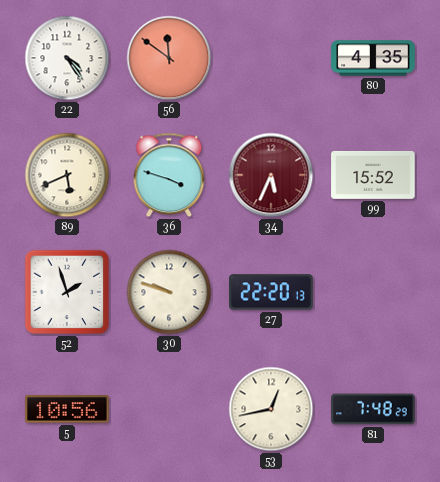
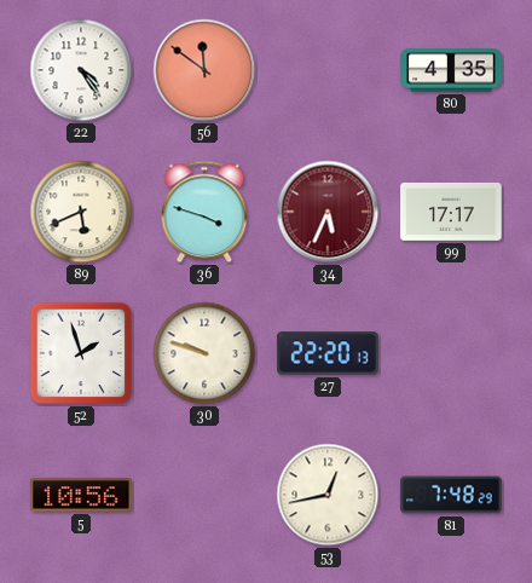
99: 15:52 -> 17:17 (451, 212)
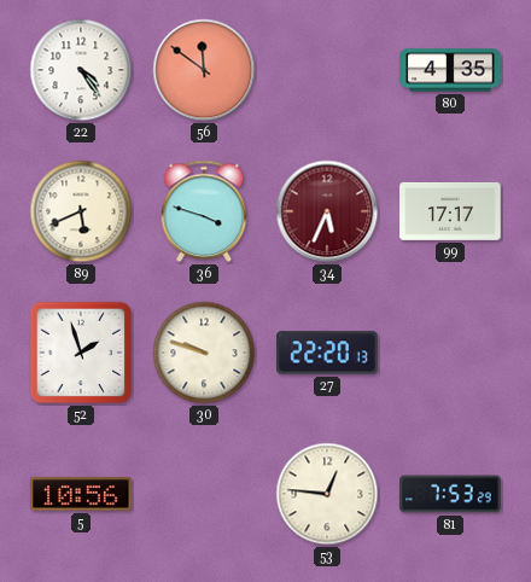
53: 12:43 -> 12:46 (327, 494)
81: 7:48 -> 7:53 (450, 494)
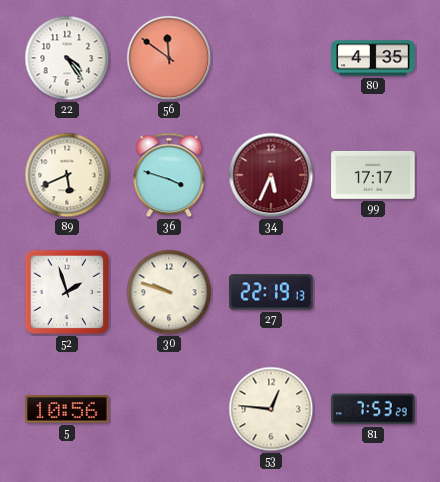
27: 22:20 -> 22:19 (271, 292)
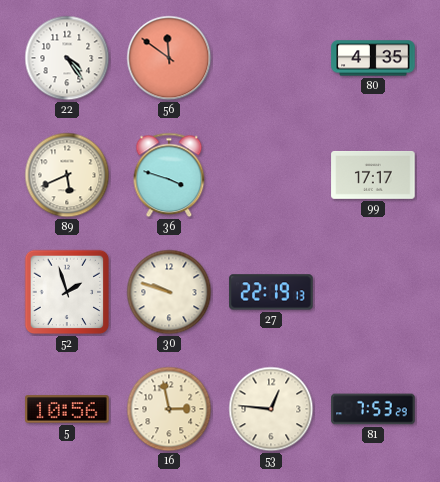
34: 5:34 -> none (271, 175)
16: none -> 2:58 (169, 409)
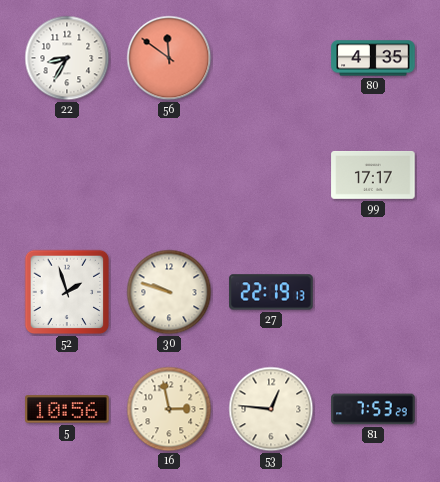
22: 4:24 -> 8:35 (67, 58)
89: 5:41 -> none (67, 175)
36: 3:48 -> none (169, 175)
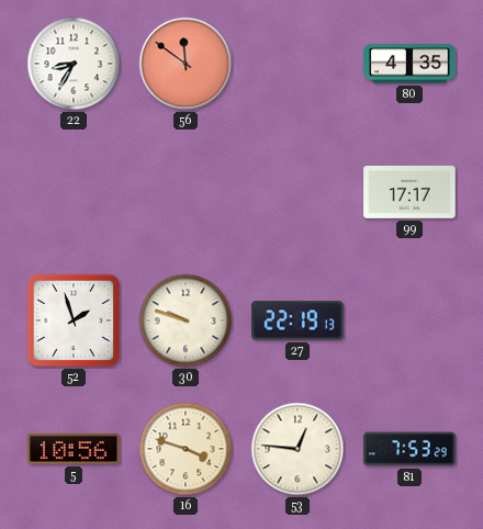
16: 2:58 -> 3:48 (186, 449)
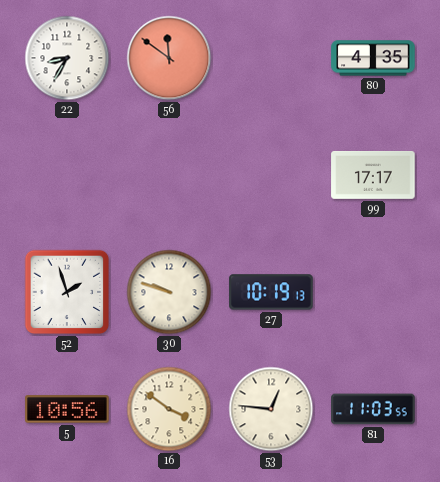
27: 22:19 -> 10:19 (271, 292)
16: 3:48 -> 3:51 (169, 409)
81: 7:53 -> 11:03 (373, 409)
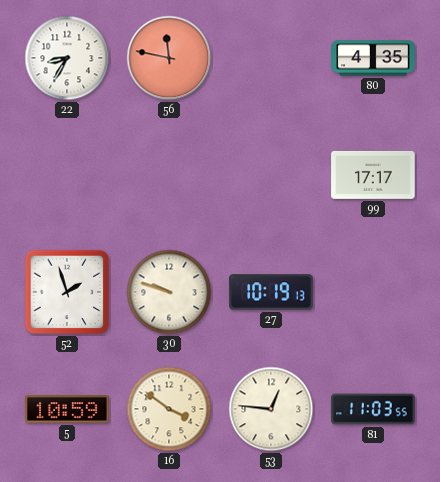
56: 11:51 -> 11:47 (169, 58)
5: 10:56 -> 10:59 (67, 409)
